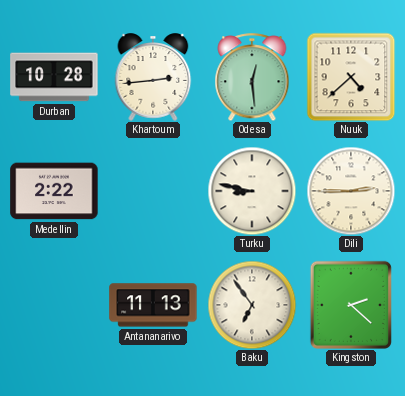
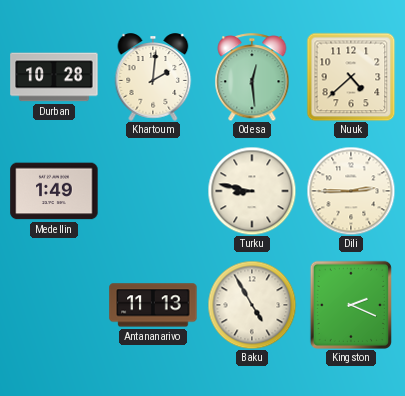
Khartoum: 2:44 -> 2:01 (153, 77)
Medellin: 2:22 -> 1:49 (54, 191)
Baku: 6:54 -> 4:55 (252, 305)
Kingston: 2:22 -> 2:19 (351, 305)
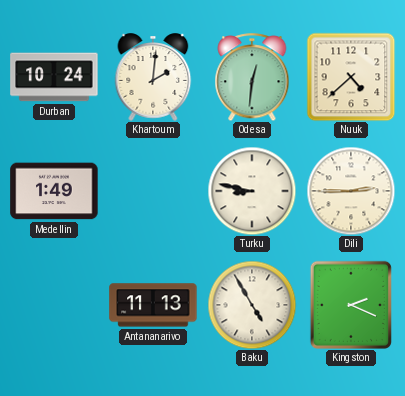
Durban: 10:28 -> 10:24 (54, 77)
Odesa: 12:29 -> 12:31 (252, 77)
